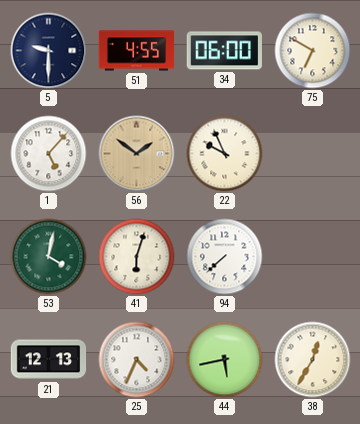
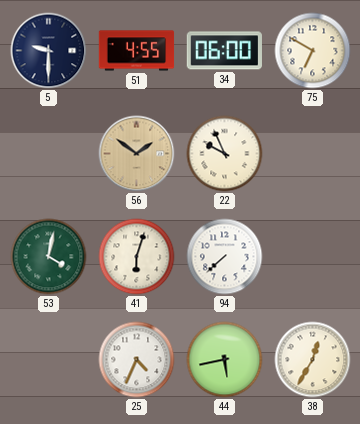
1: 5:07 -> none (49, 154)
21: 12:13 -> none (49, 360)
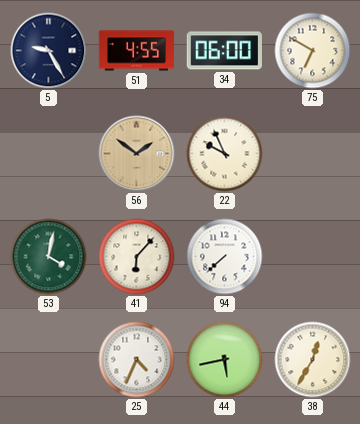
5: 9:30 -> 9:25 (49, 51)
41: 6:03 -> 6:07 (137, 257)
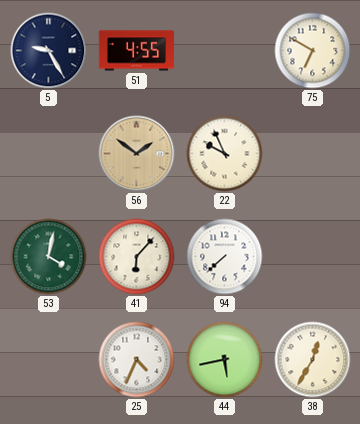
34: 06:00 -> none (224, 51)
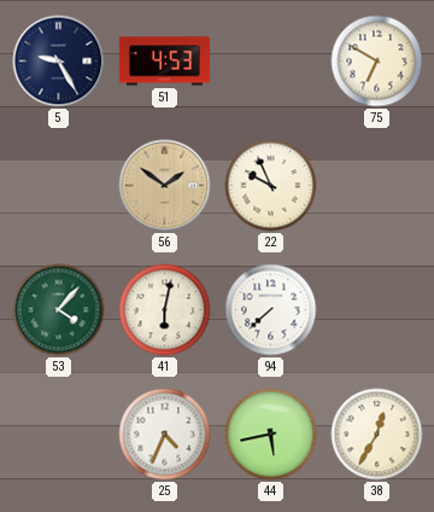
51: 4:55 -> 4:53 (165, 62)
53: 4:02 -> 4:07 (59, 310)
41: 6:07 -> 6:02 (165, 310)
